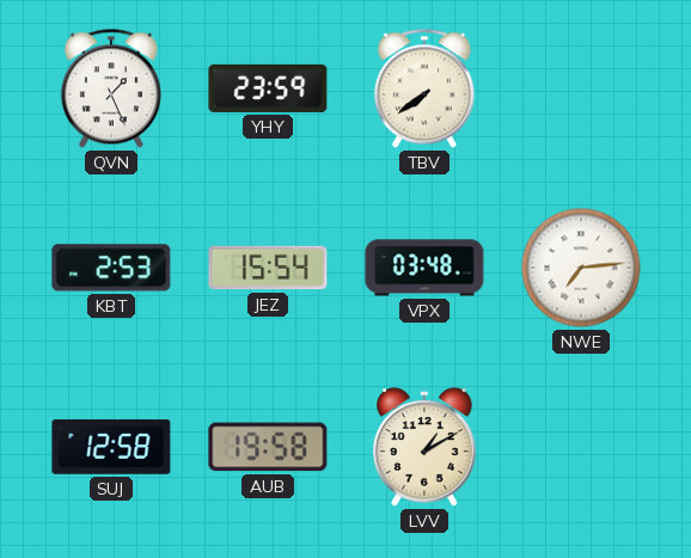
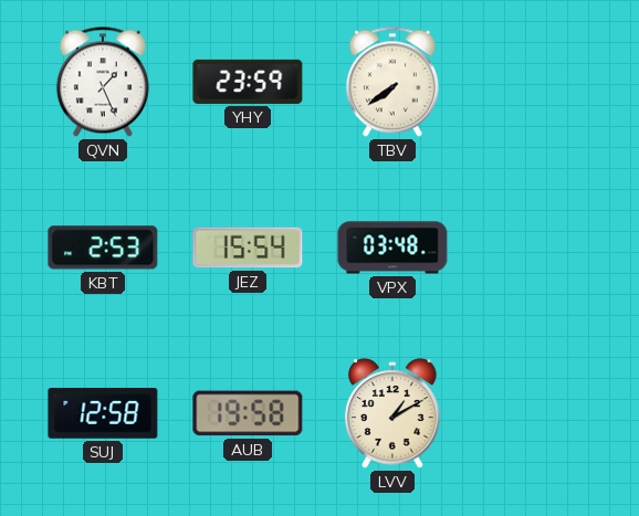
NWE: 7:14 -> none (581, 268)
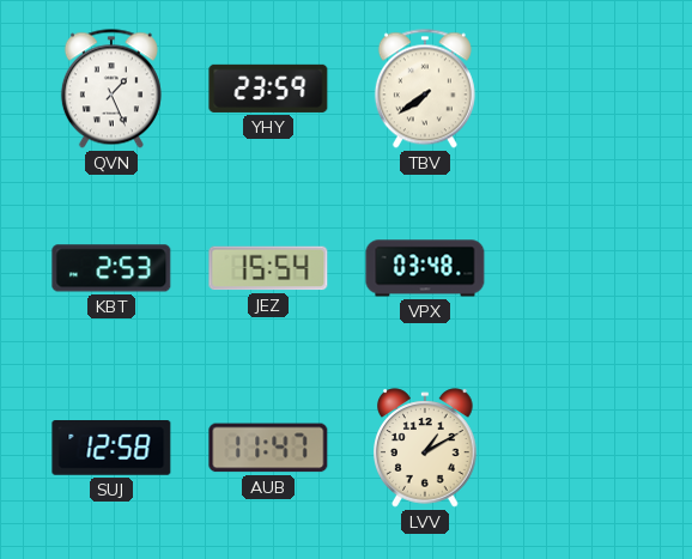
AUB: 19:58 -> 11:47 (268, 448)
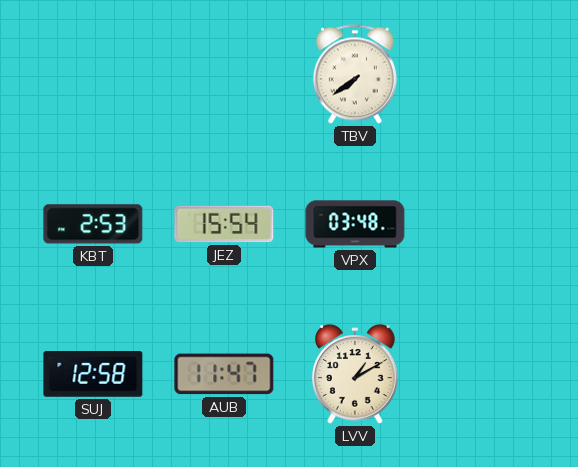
QVN: 1:26 -> none (111, 89)
YHY: 23:59 -> none (268, 89)
